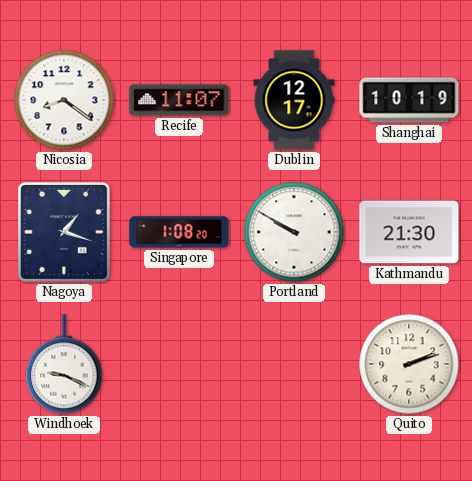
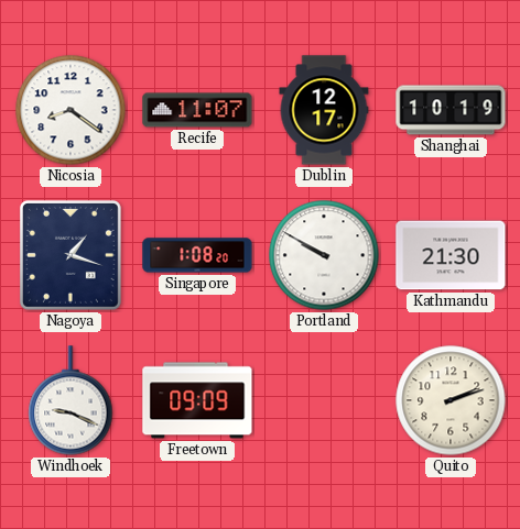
Freetown: none -> 09:09 (197, 400)
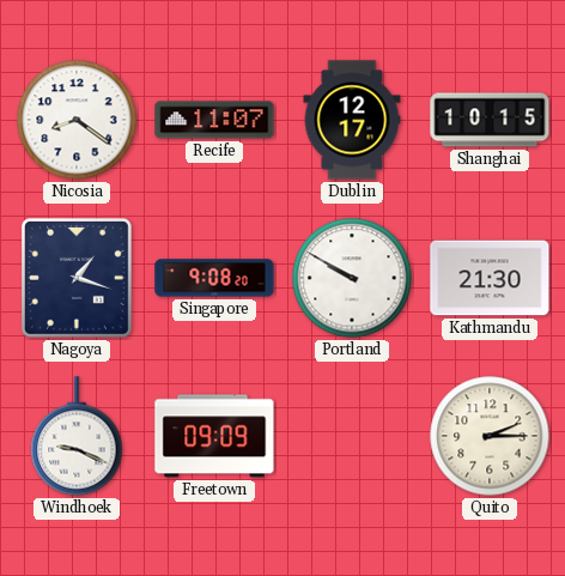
Shanghai: 10:19 -> 10:15 (490, 120)
Singapore: 1:08 -> 9:08 (214, 278)
Quito: 2:12 -> 2:15 (490, 436)
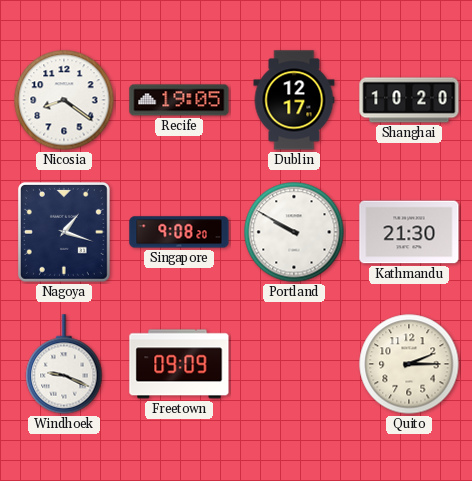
Recife: 11:07 -> 19:05 (179, 100)
Shanghai: 10:15 -> 10:20 (409, 100)
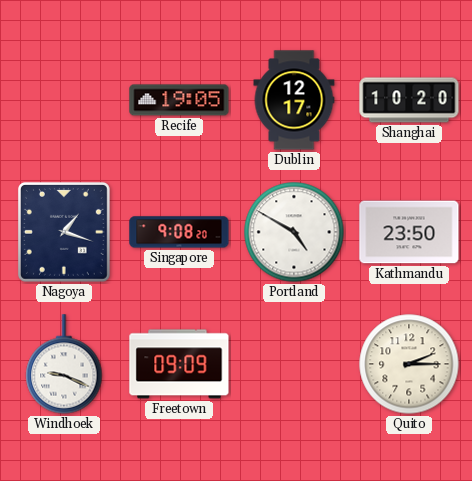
Nicosia: 8:21 -> none (64, 100)
Portland: 9:50 -> 4:50 (294, 232)
Kathmandu: 21:30 -> 23:50 (409, 232)
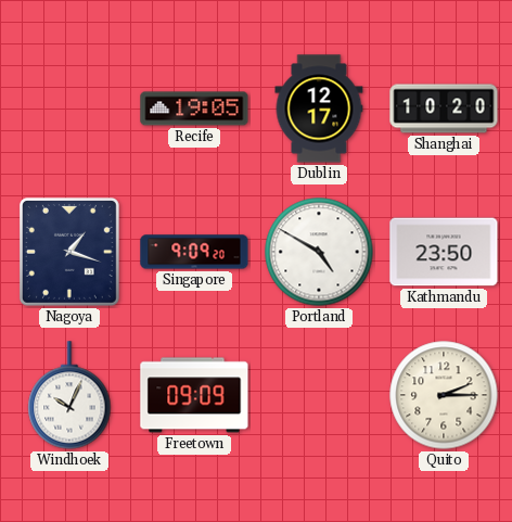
Singapore: 9:08 -> 9:09 (194, 252)
Windhoek: 9:19 -> 10:04 (69, 395)
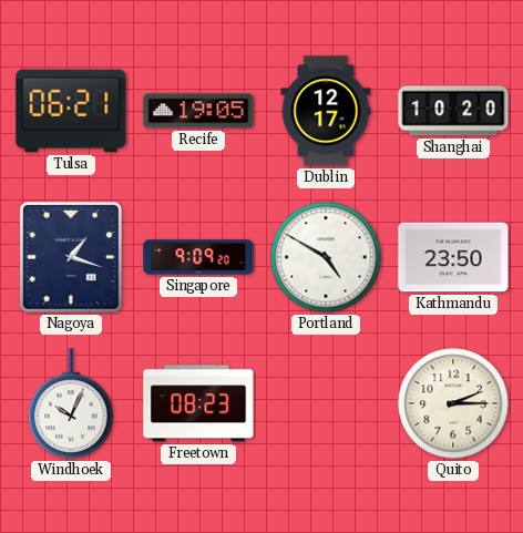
Tulsa: none -> 06:21 (71, 111)
Freetown: 09:09 -> 08:23 (198, 403)
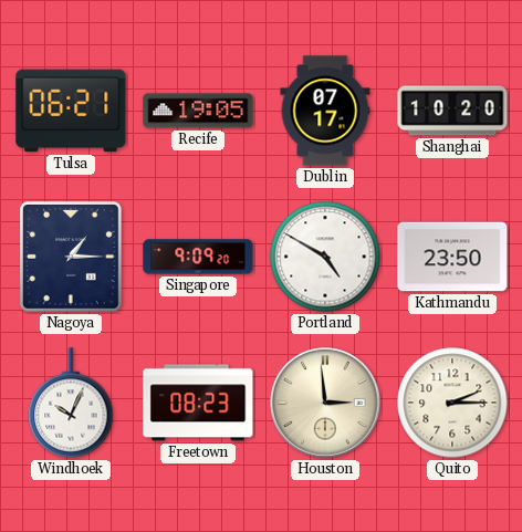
Dublin: 12:17 -> 07:17 (325, 111)
Nagoya: 1:18 -> 1:15 (71, 257)
Houston: none -> 2:59 (325, 403)
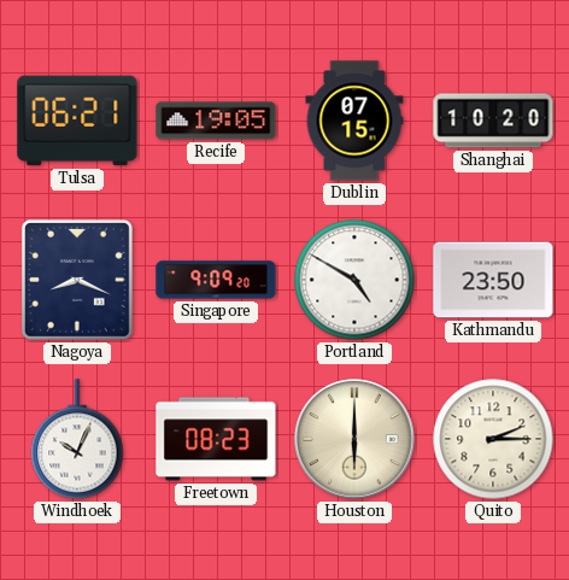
Dublin: 07:17 -> 07:15 (354, 121)
Nagoya: 1:15 -> 8:19 (77, 280)
Houston: 2:59 -> 6:00 (354, 439)
